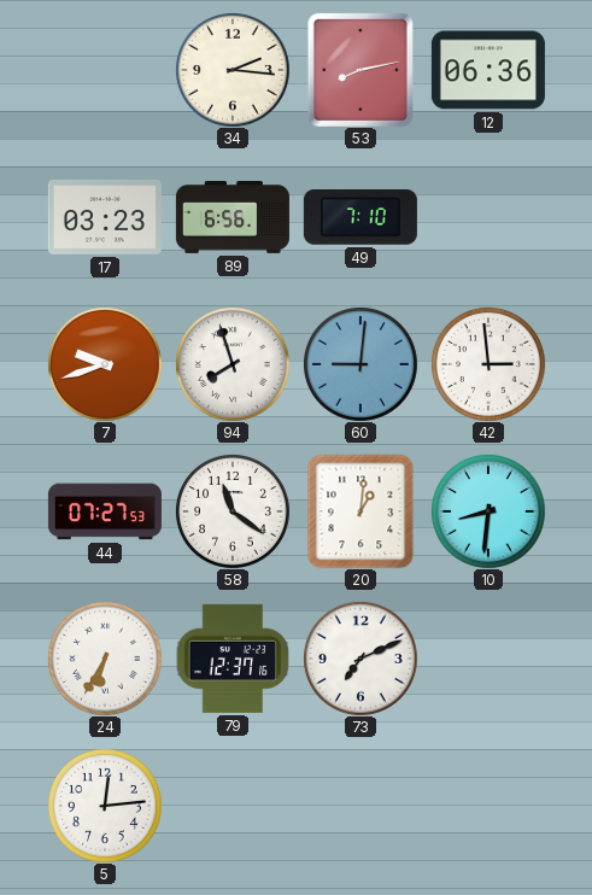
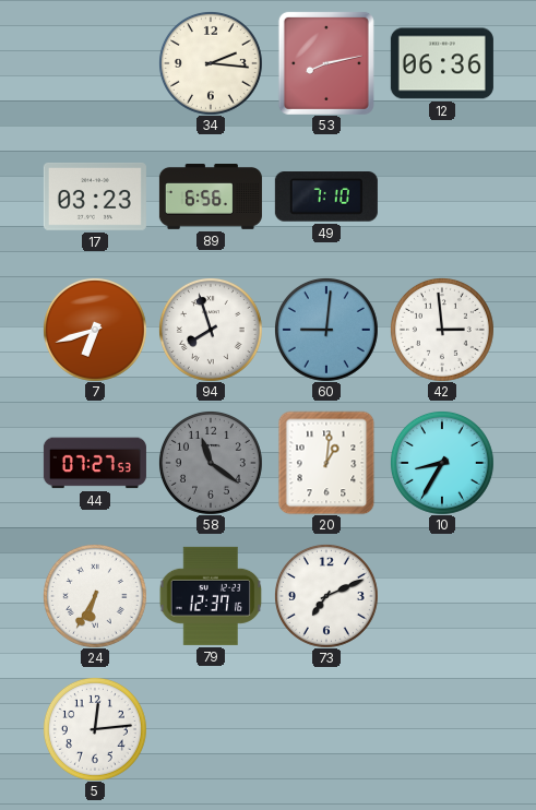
7: 9:42 -> 6:42 (95, 330)
58 dial: white -> grey (211, 463)
10: 8:31 -> 8:35 (442, 463)
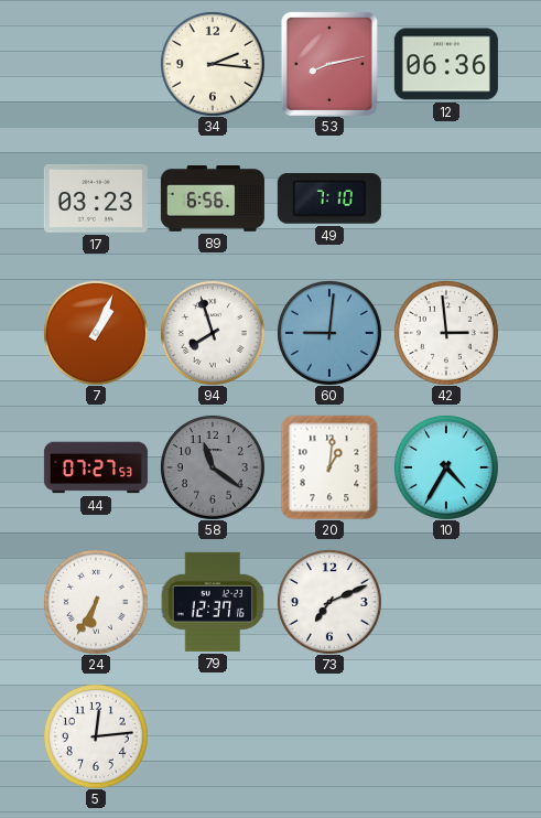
7: 6:42 -> 1:04 (96, 333)
10: 8:35 -> 4:35 (446, 467)
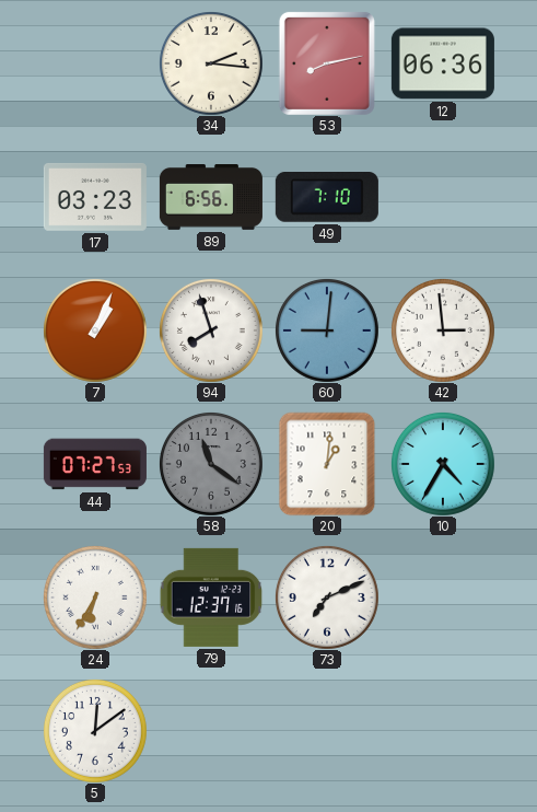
5: 12:14 -> 12:09 (95, 731)
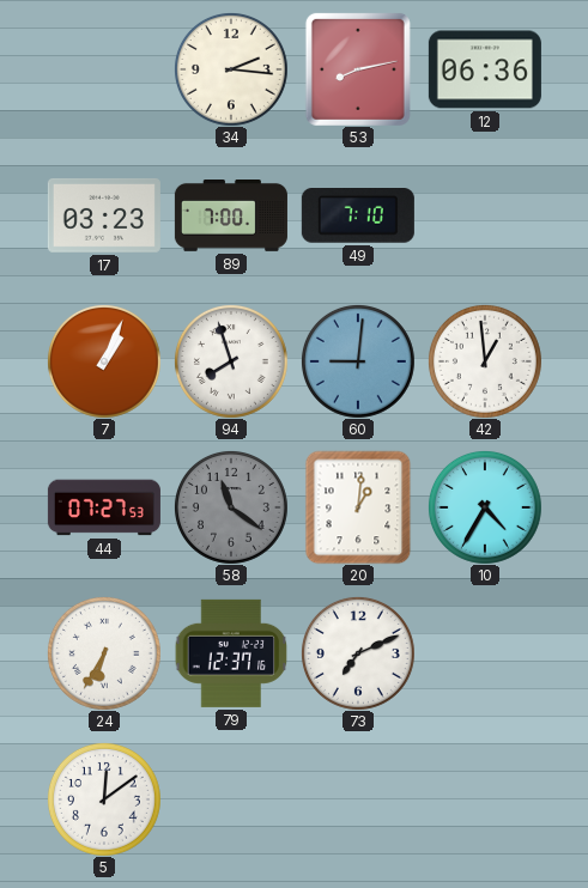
89: 6:56 -> 7:00 (231, 217)
42: 2:59 -> 12:59 (485, 361)
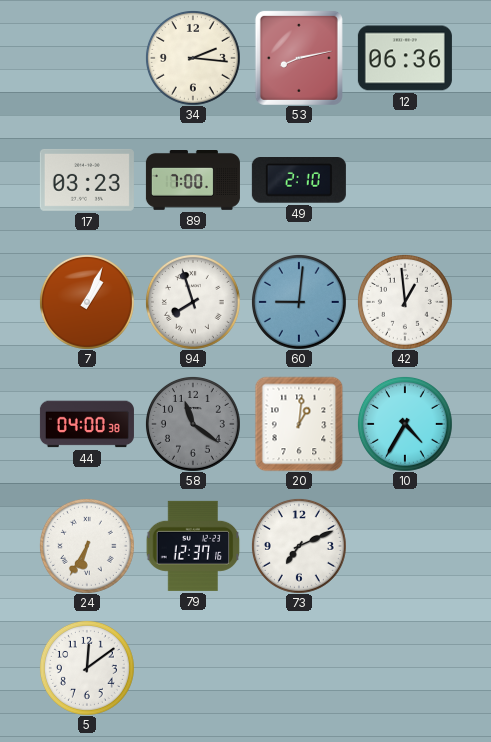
49: 7:10 -> 2:10 (299, 181)
44: 07:27 -> 04:00 (87, 424)
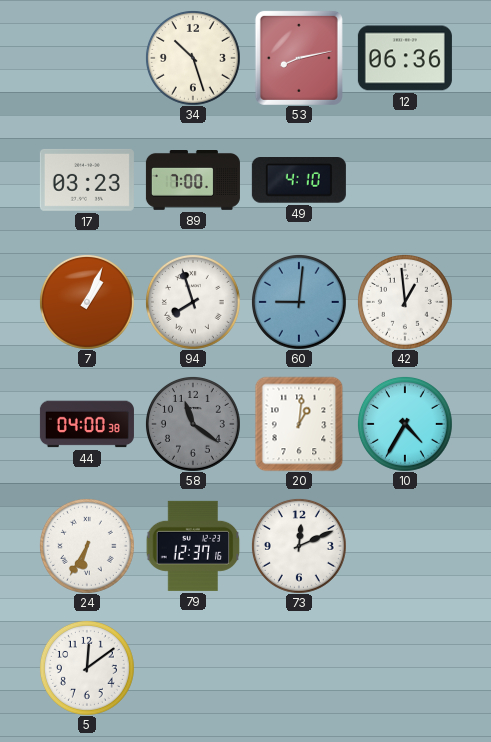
34: 2:16 -> 10:27 (193, 58)
49: 2:10 -> 4:10 (299, 181)
73: 7:11 -> 12:11 (299, 546)
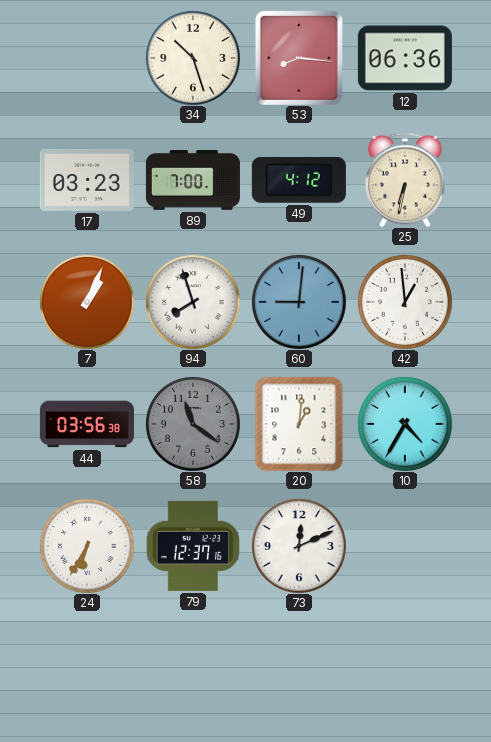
53: 8:13 -> 8:16 (299, 58)
49: 4:10 -> 4:12 (299, 181)
25: none -> 6:32 (405, 180)
44: 04:00 -> 03:56 (87, 424)
5: 12:09 -> none (87, 668)
